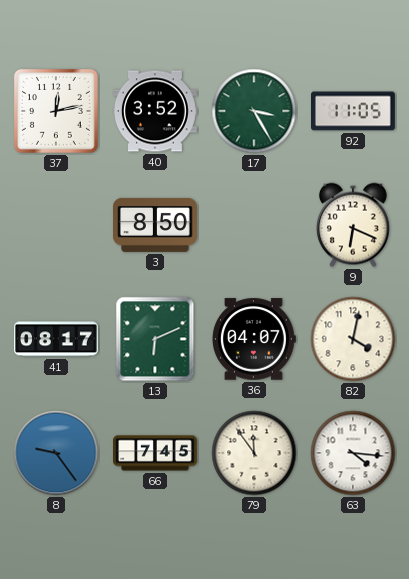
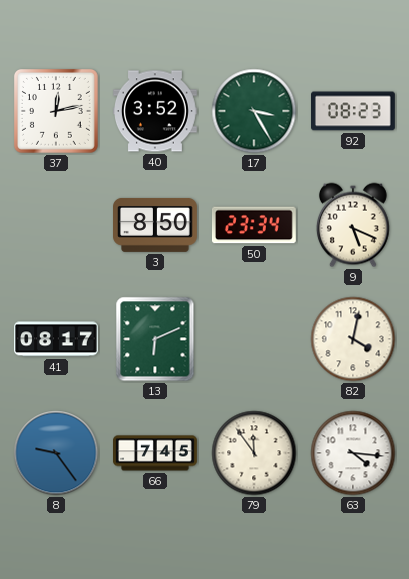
92: 11:05 -> 08:23 (354, 111)
50: none -> 23:34 (254, 225)
9: 6:19 -> 5:19 (353, 225)
36: 04:07 -> none (254, 339)
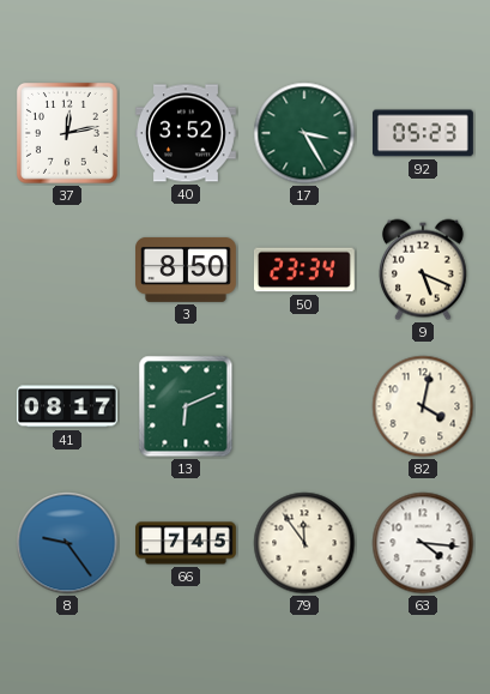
92: 08:23 -> 05:23 (424, 133)
